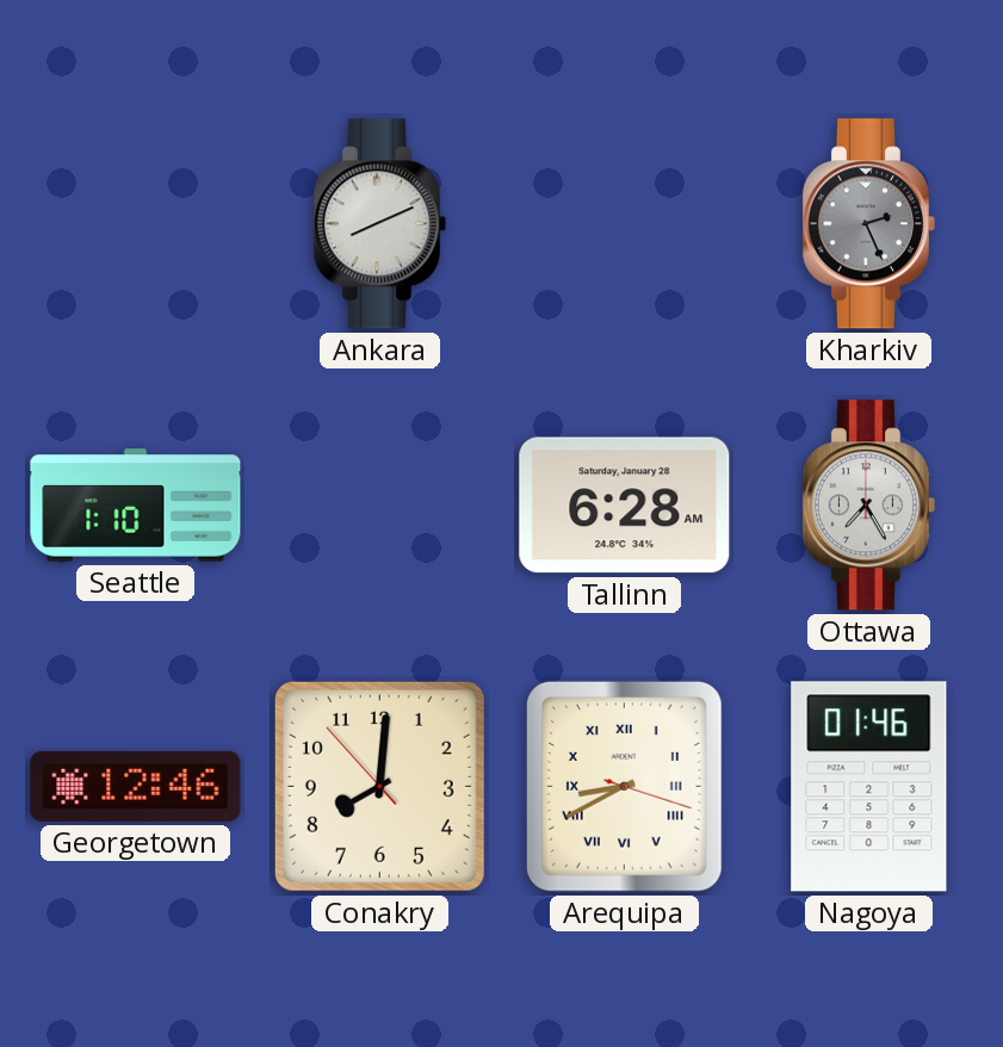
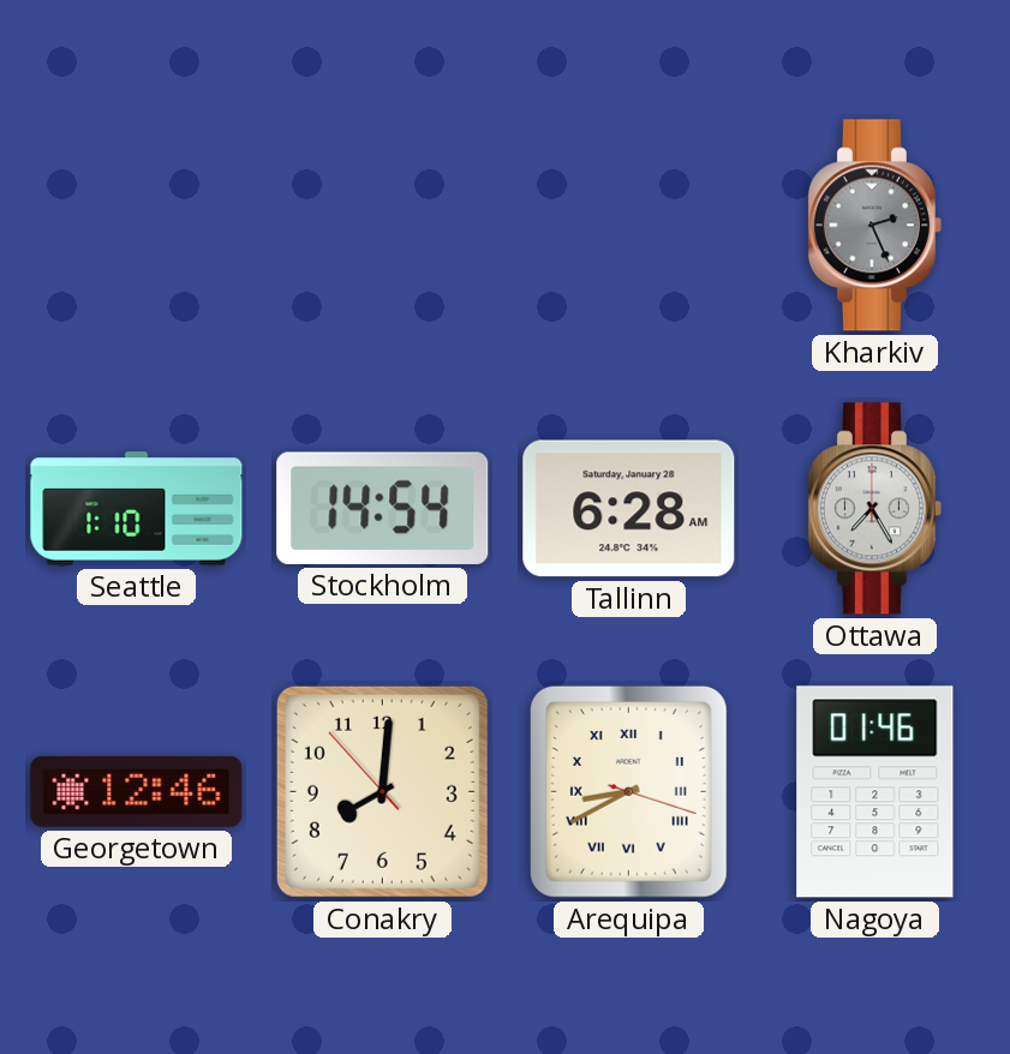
Ankara: 8:11 -> none (379, 224)
Stockholm: none -> 14:54 (383, 508)
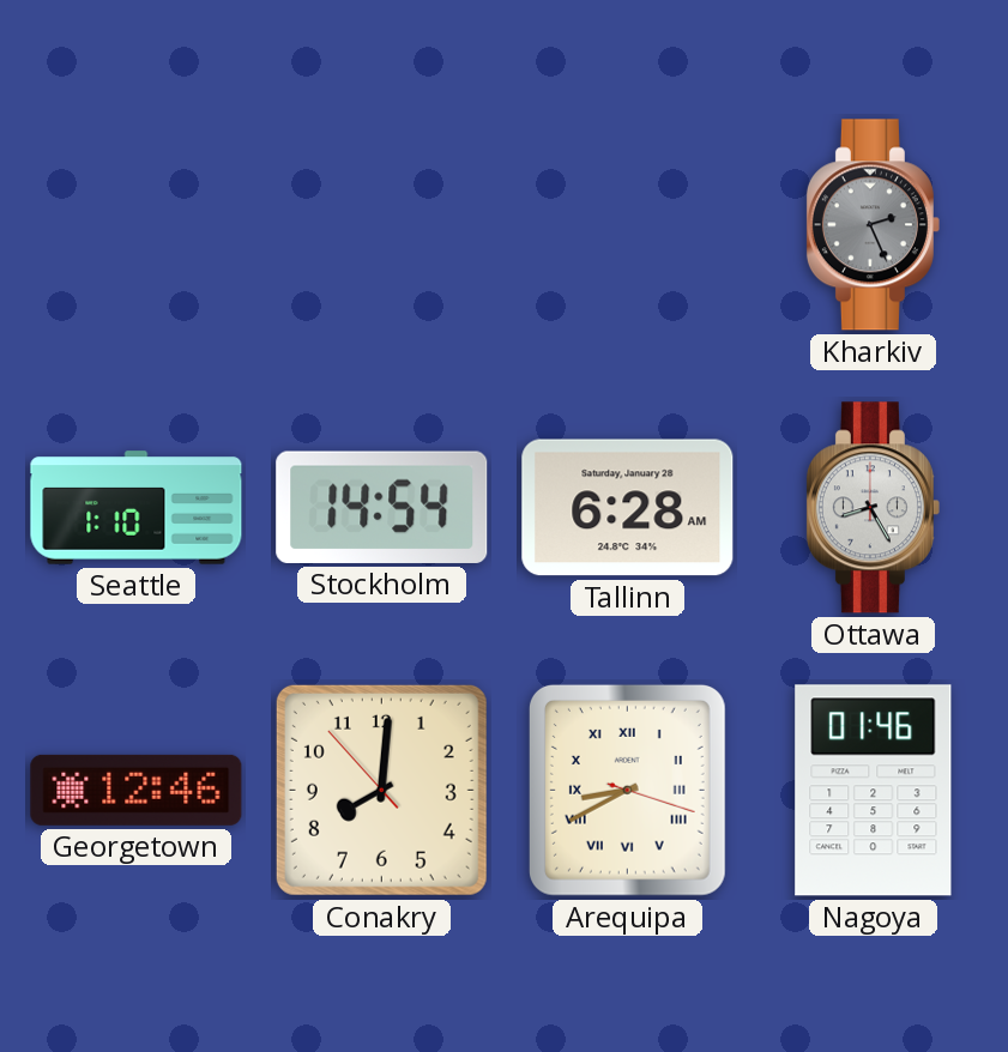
Ottawa: 7:25 -> 8:25 (873, 508)
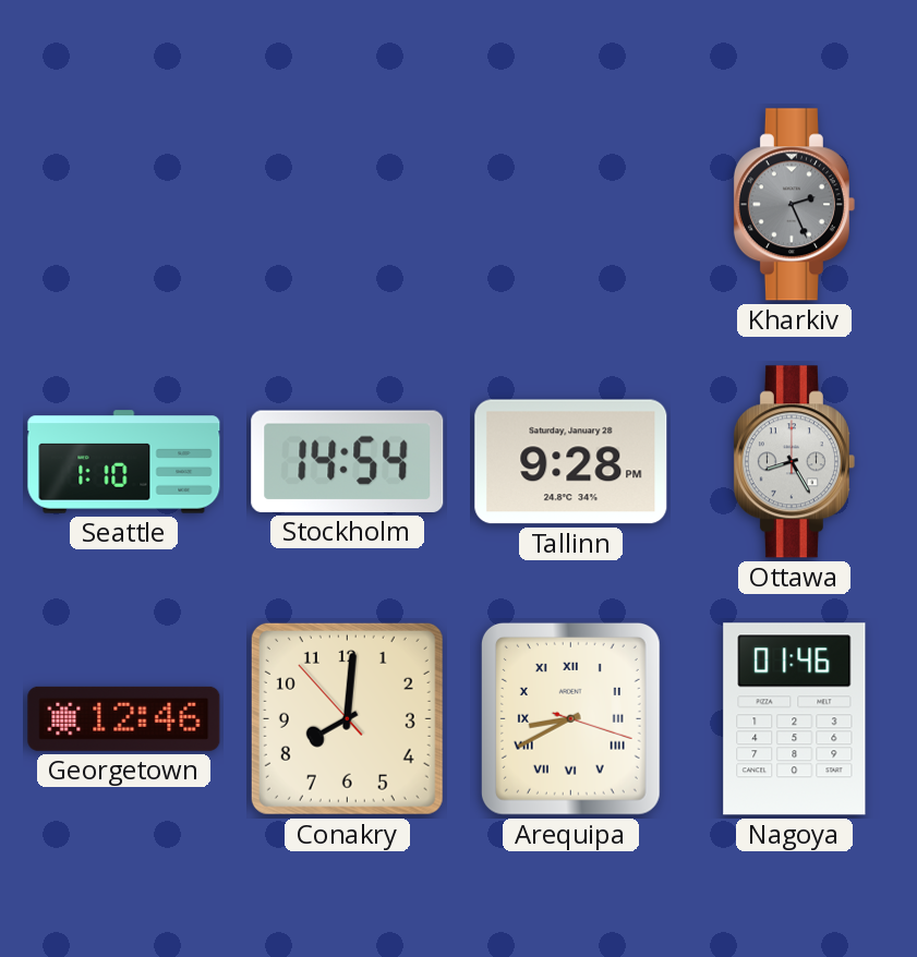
Tallinn: 6:28 -> 9:28 (571, 462)
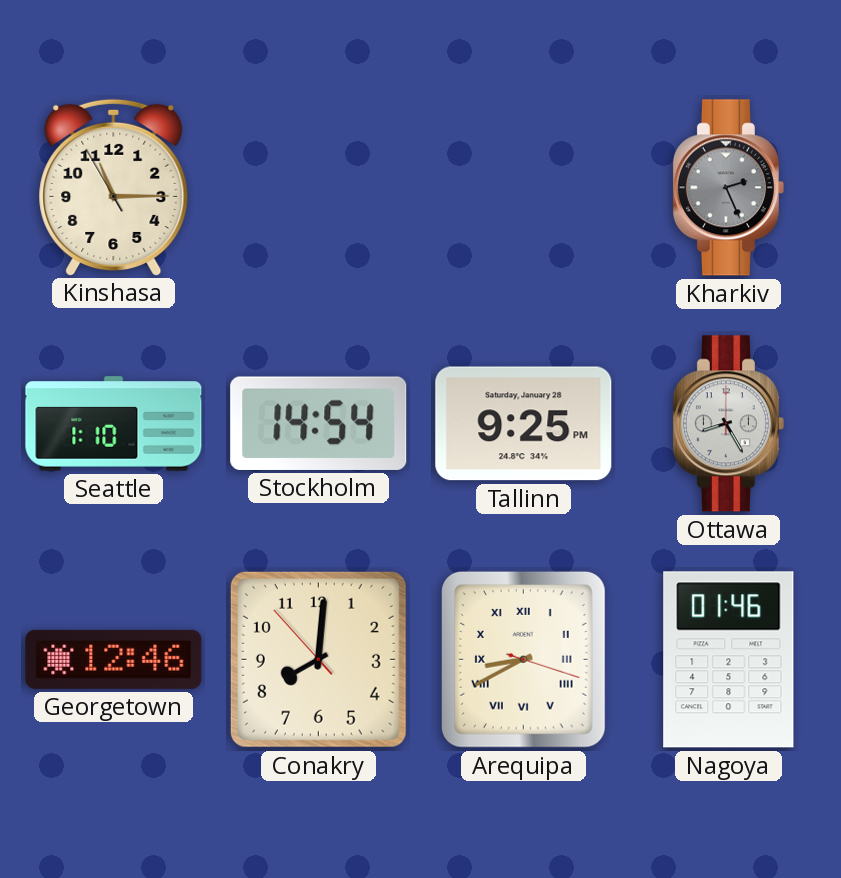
Kinshasa: none -> 11:14 (114, 187)
Tallinn: 9:28 -> 9:25 (524, 424)
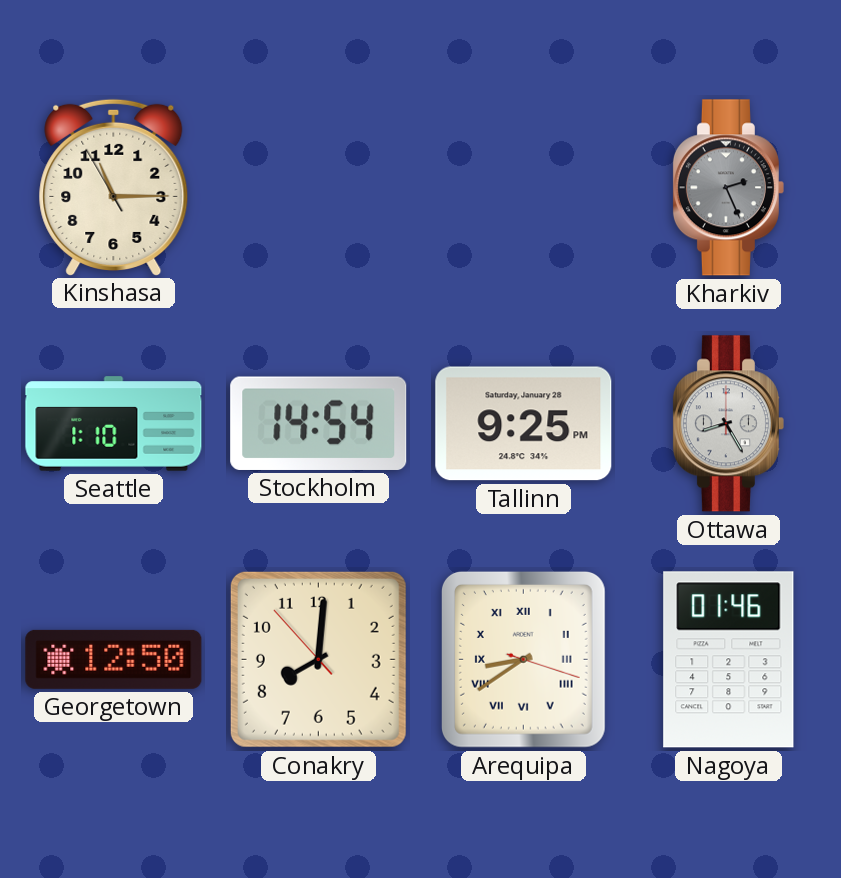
Georgetown: 12:46 -> 12:50 (114, 659)
Arequipa: 8:40 -> 8:39 (523, 659)
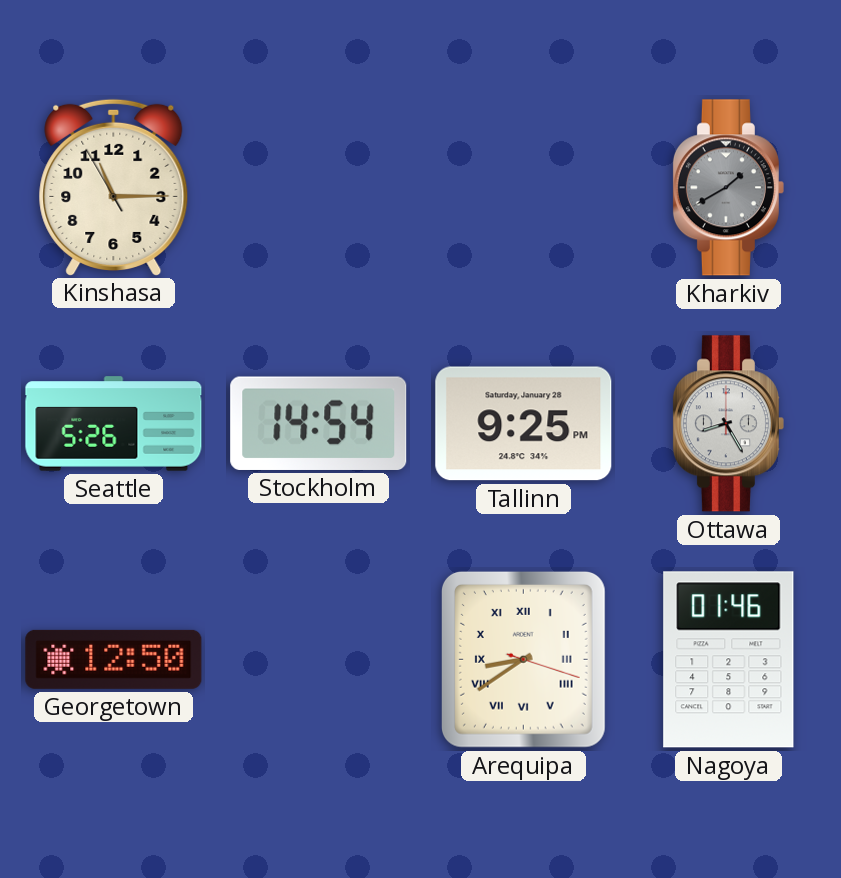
Kharkiv: 2:26 -> 1:40 (728, 188)
Seattle: 1:10 -> 5:26 (114, 424)
Conakry: 8:00 -> none (318, 659)
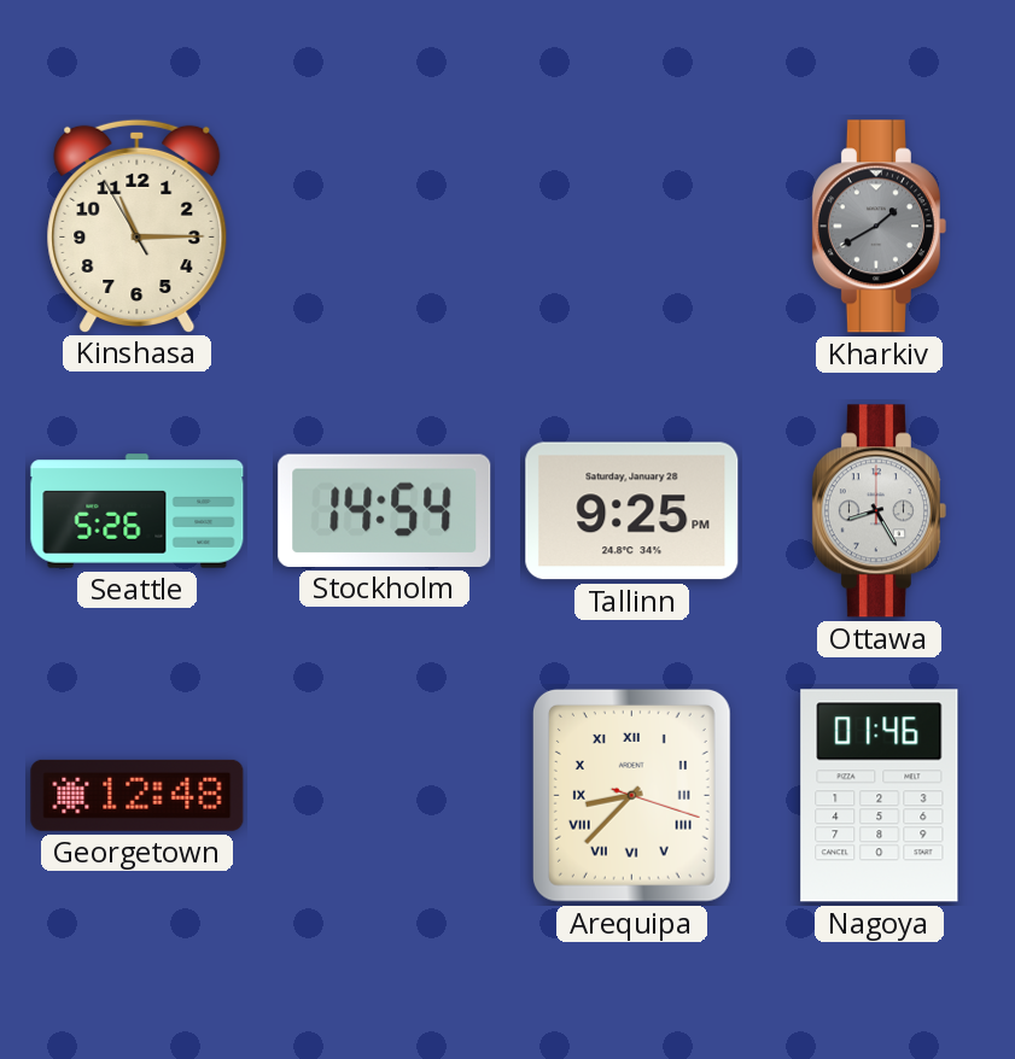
Georgetown: 12:50 -> 12:48 (138, 795)
Arequipa: 8:39 -> 8:37 (631, 795)
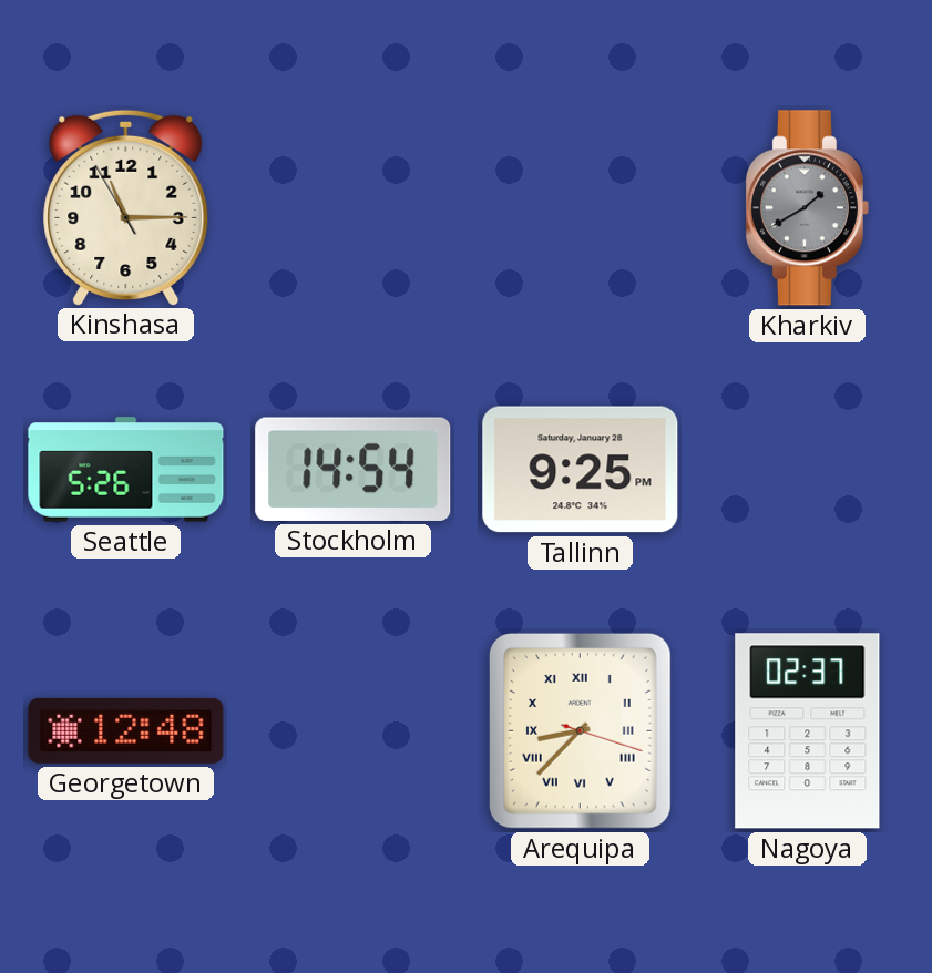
Ottawa: 8:25 -> none (879, 511)
Nagoya: 01:46 -> 02:37 (808, 731)
